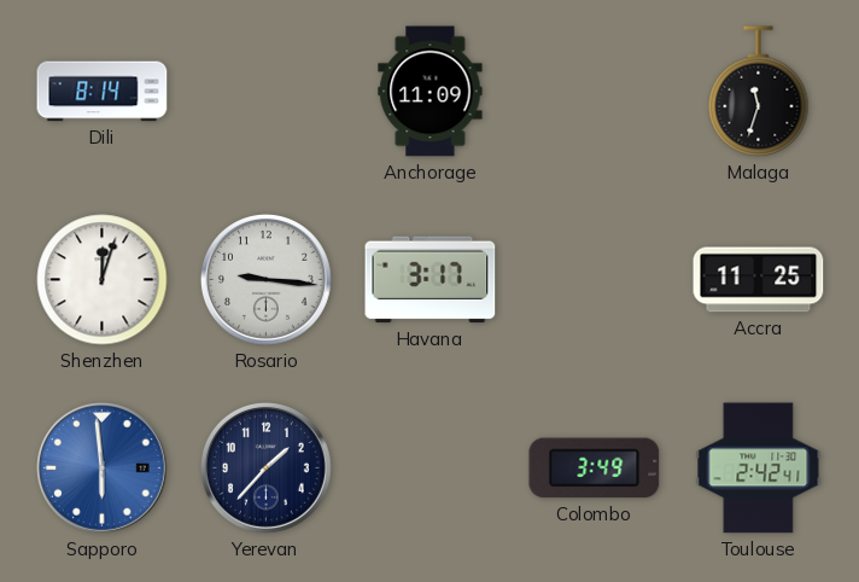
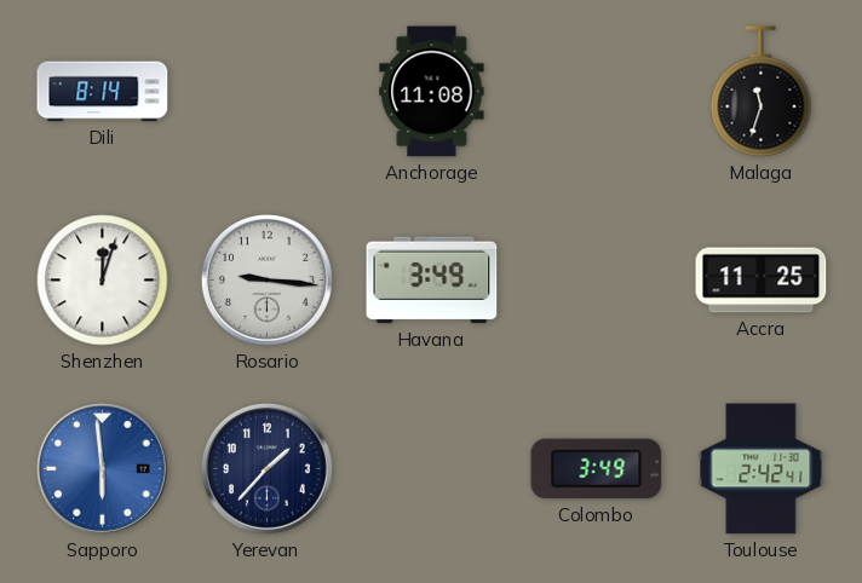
Anchorage: 11:09 -> 11:08 (432, 92)
Havana: 3:17 -> 3:49 (432, 281)
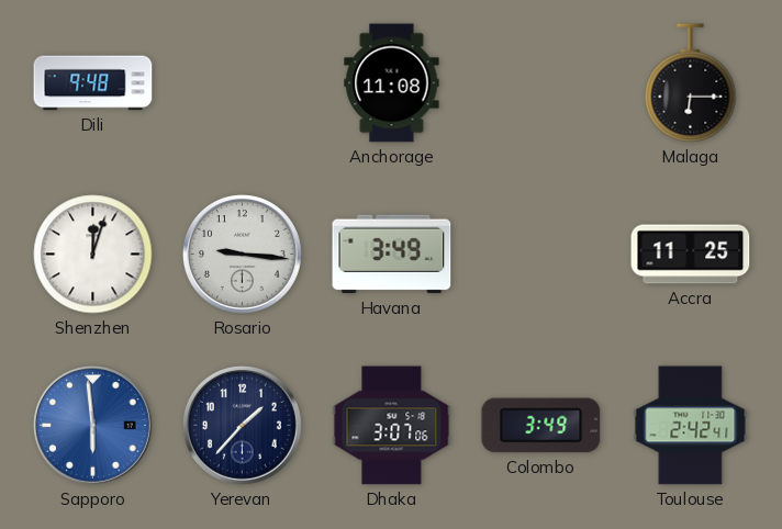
Dili: 8:14 -> 9:48 (93, 83)
Malaga: 11:33 -> 6:15 (691, 83)
Dhaka: none -> 3:07 (392, 426)
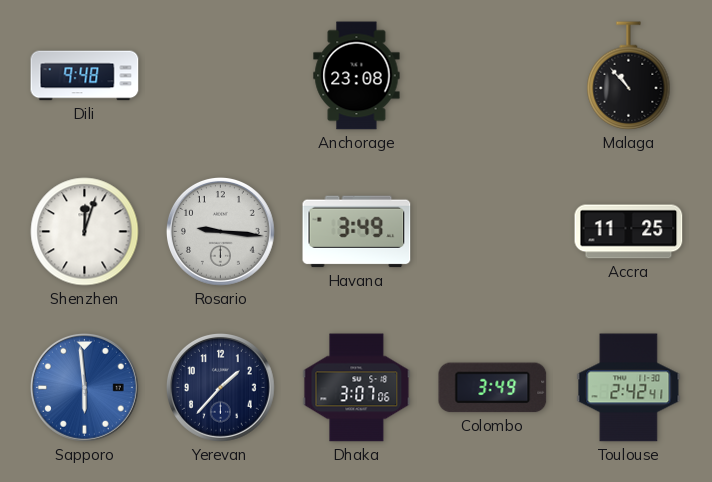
Anchorage: 11:08 -> 23:08 (357, 76)
Malaga: 6:15 -> 10:53 (629, 76)
